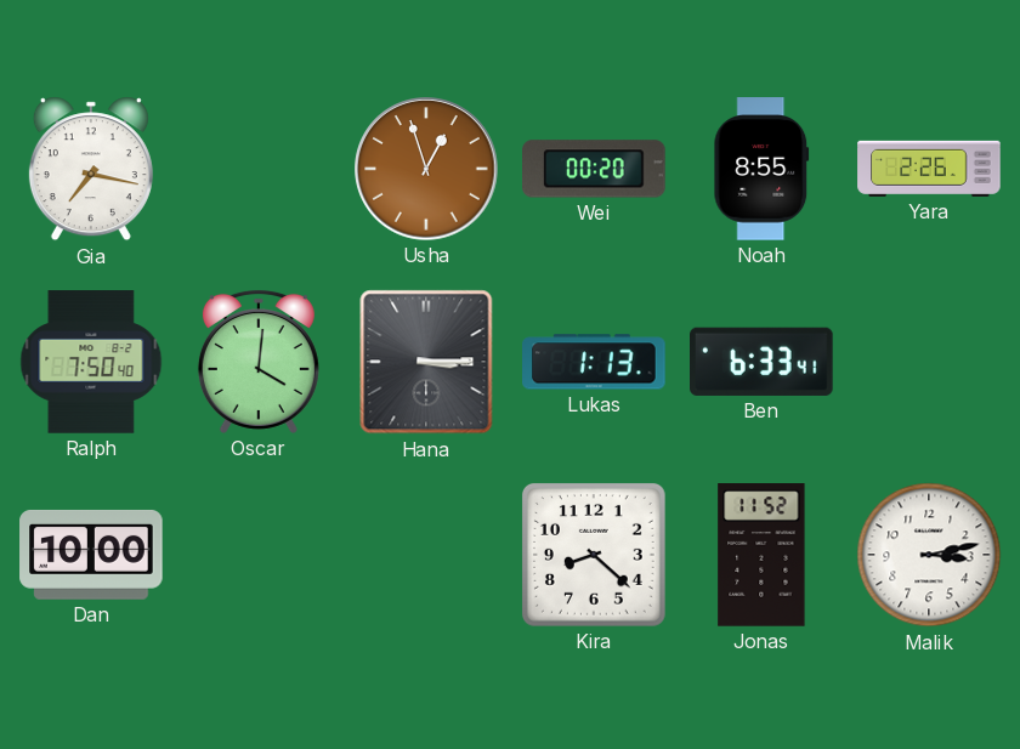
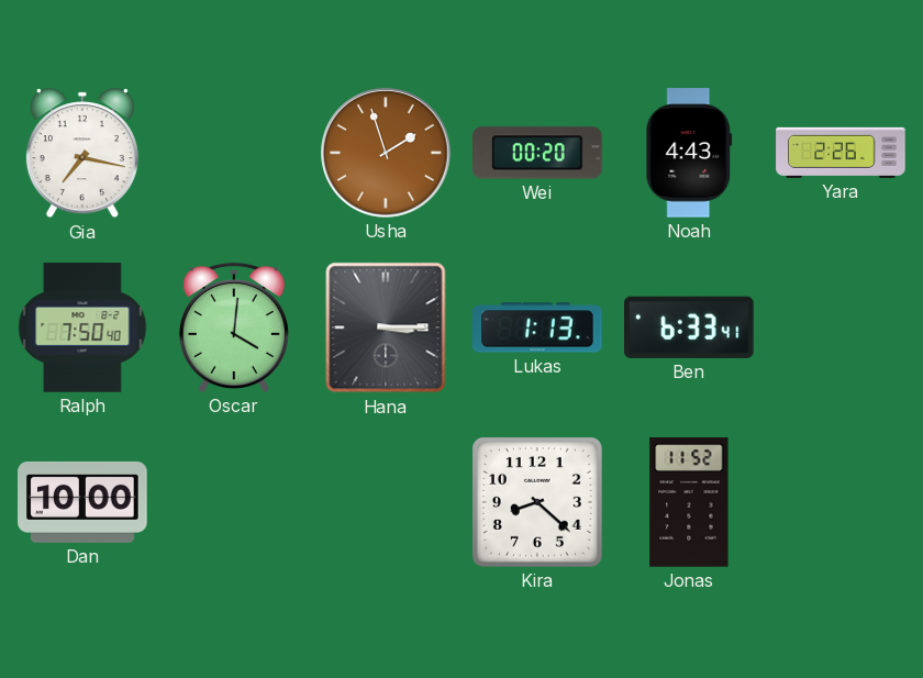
Usha: 12:57 -> 1:57 (386, 153)
Noah: 8:55 -> 4:43 (689, 153)
Malik: 3:13 -> none (929, 555)
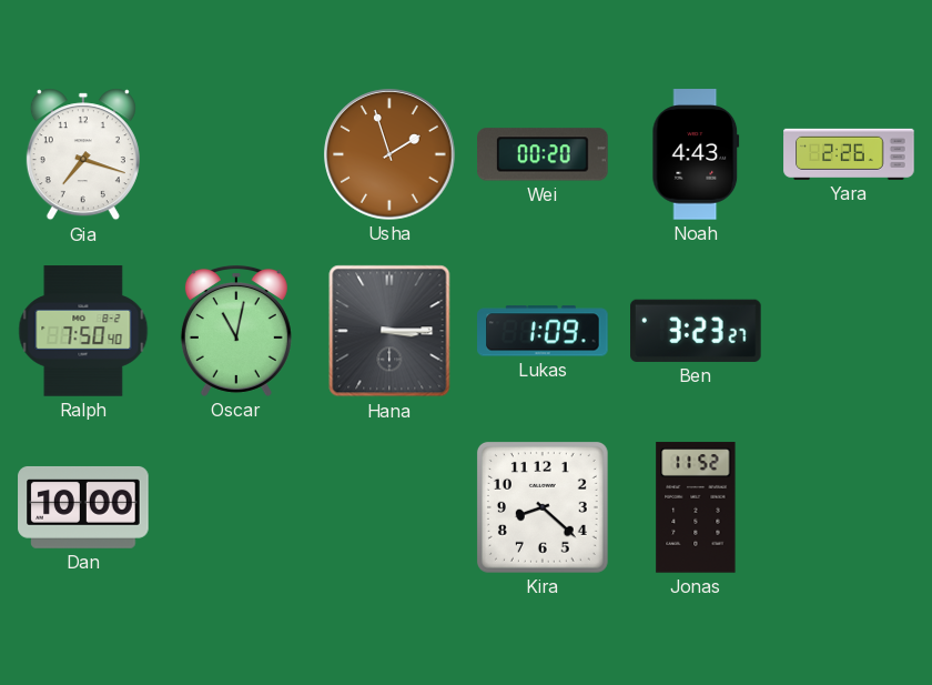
Gia: 7:17 -> 7:18 (83, 154)
Oscar: 4:01 -> 11:02 (236, 331)
Lukas: 1:13 -> 1:09 (543, 331)
Ben: 6:33 -> 3:23 (697, 331)
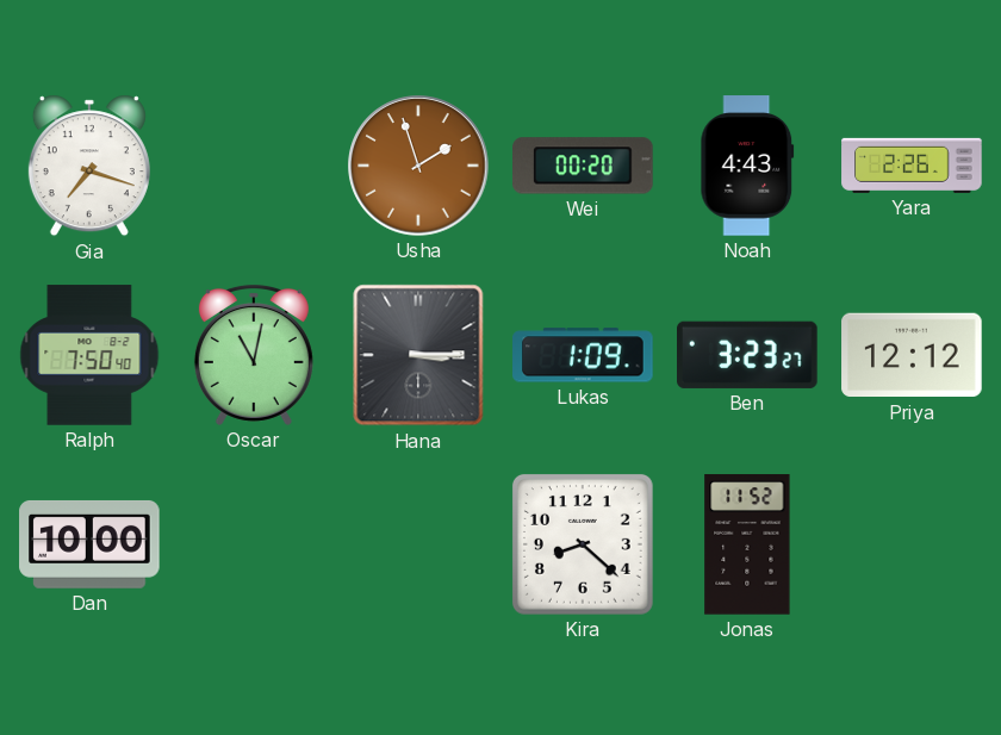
Priya: none -> 12:12 (912, 355)
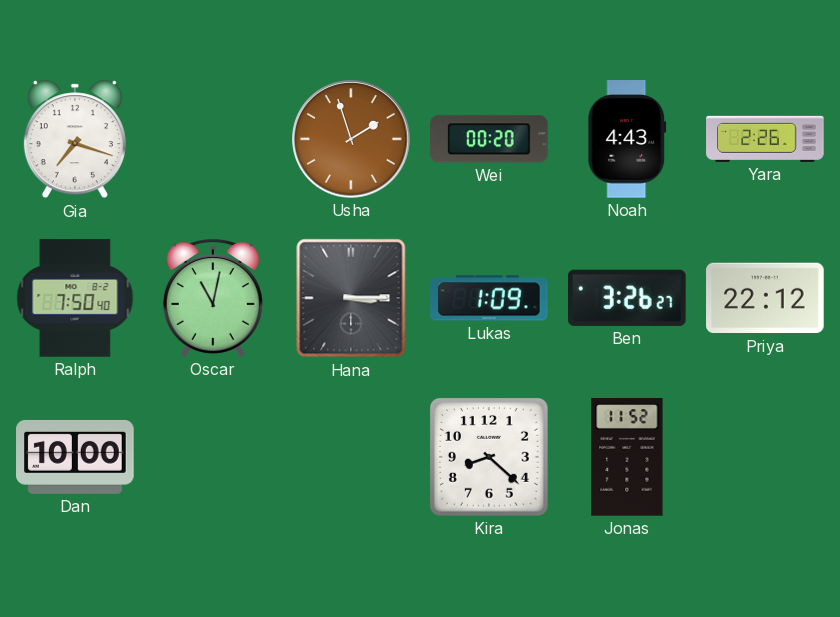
Ben: 3:23 -> 3:26 (628, 298)
Priya: 12:12 -> 22:12 (765, 298)
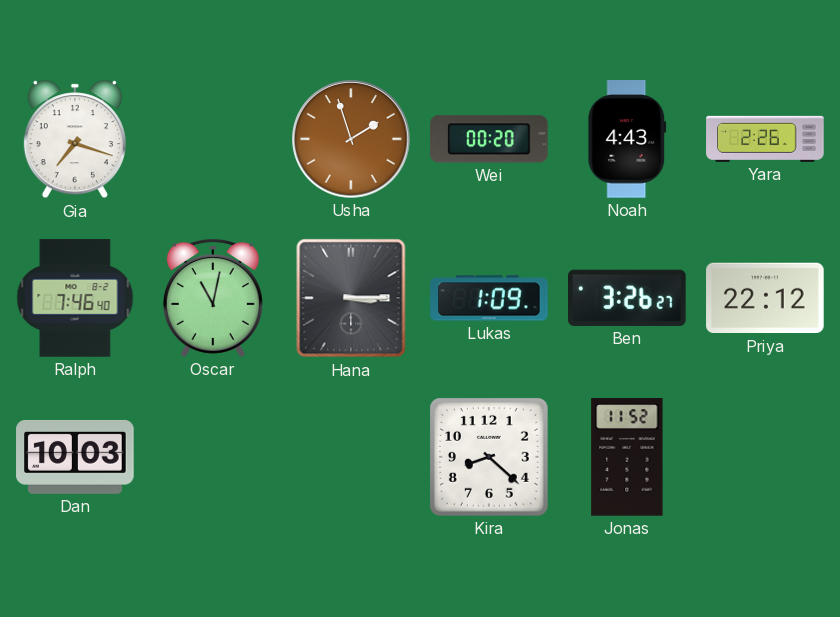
Ralph: 7:50 -> 7:46 (75, 298)
Dan: 10:00 -> 10:03 (75, 457)
